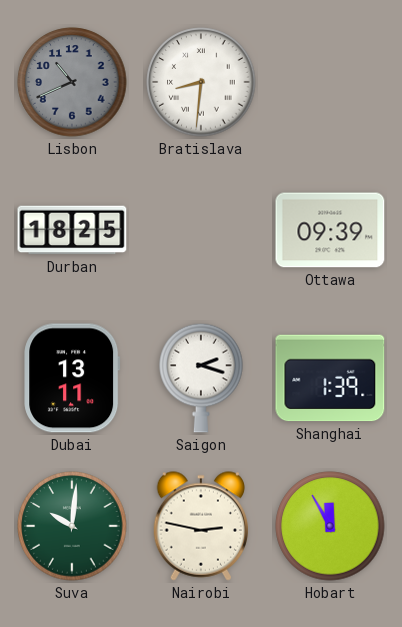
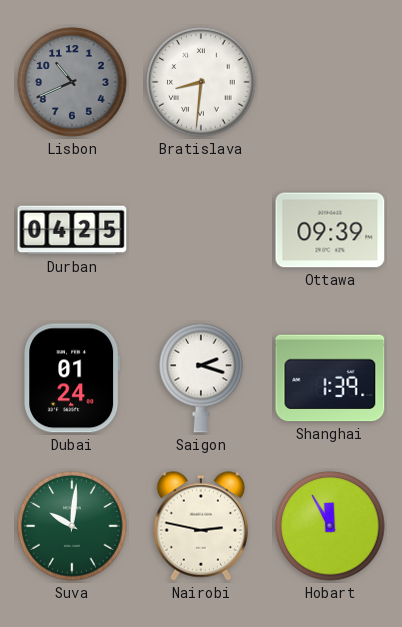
Durban: 18:25 -> 04:25 (72, 230)
Dubai: 13:11 -> 01:24 (72, 378)
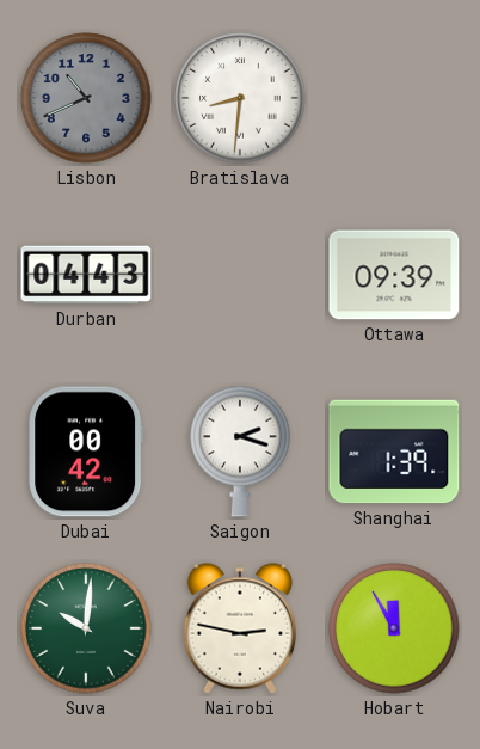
Durban: 04:25 -> 04:43 (86, 275)
Dubai: 01:24 -> 00:42 (86, 452)
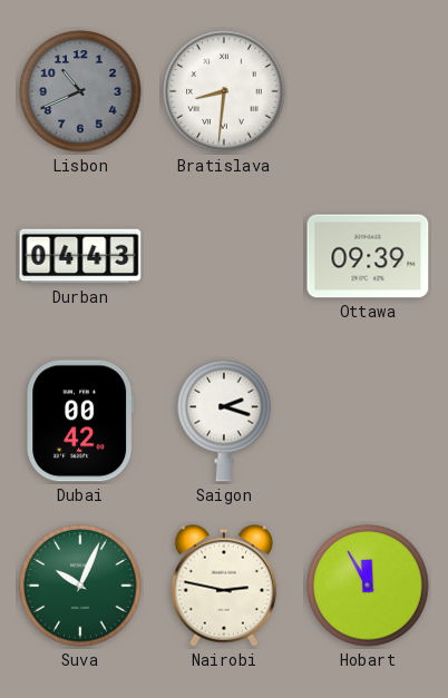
Shanghai: 1:39 -> none (394, 452)
Suva: 10:01 -> 10:04 (80, 586)
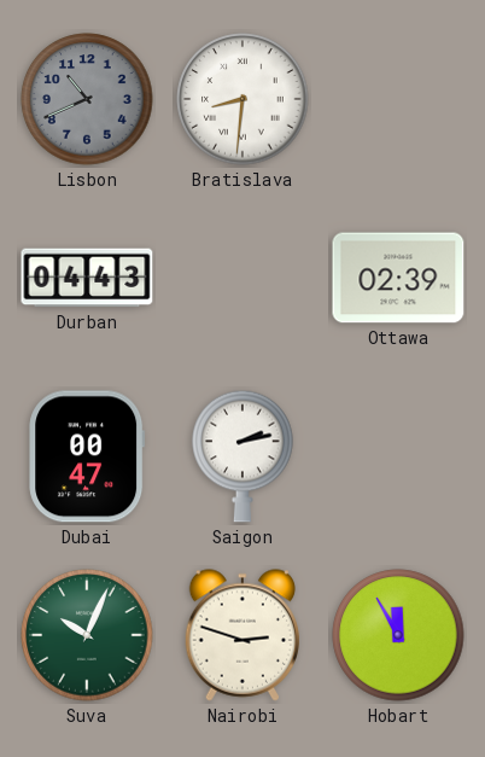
Ottawa: 09:39 -> 02:39 (398, 278)
Dubai: 00:42 -> 00:47 (87, 456)
Saigon: 2:18 -> 2:13 (242, 456)
Nairobi: 2:47 -> 2:48 (241, 635)
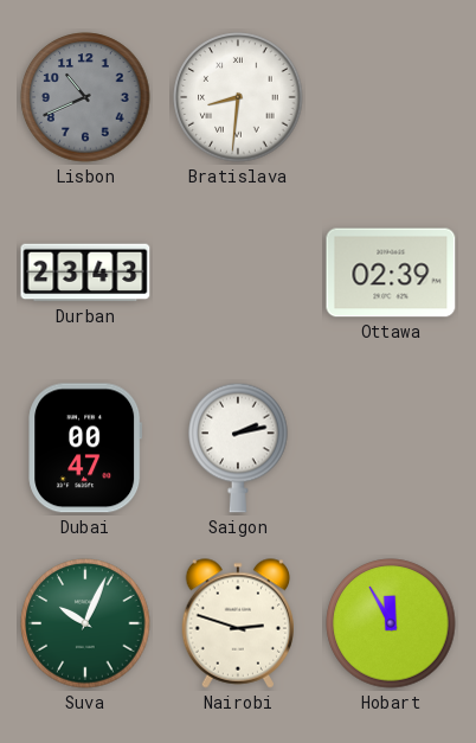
Durban: 04:43 -> 23:43 (85, 273)
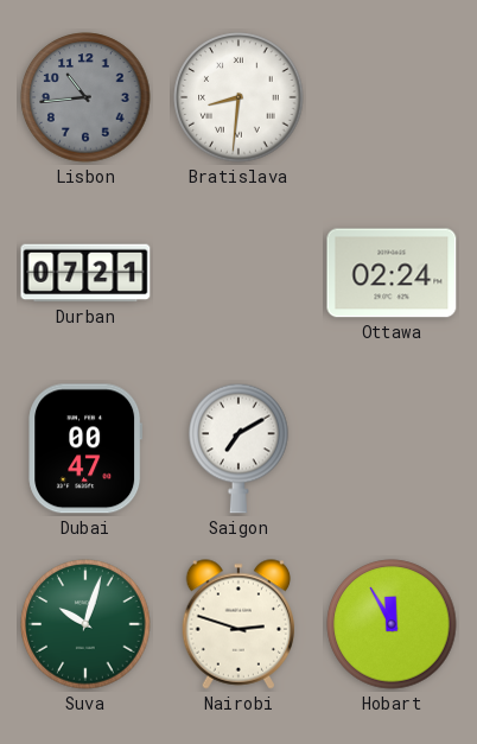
Lisbon: 10:41 -> 10:44 (85, 97)
Durban: 23:43 -> 07:21 (85, 273)
Ottawa: 02:39 -> 02:24 (392, 273)
Saigon: 2:13 -> 7:10 (238, 449)
Suva: 10:04 -> 10:03 (85, 624)
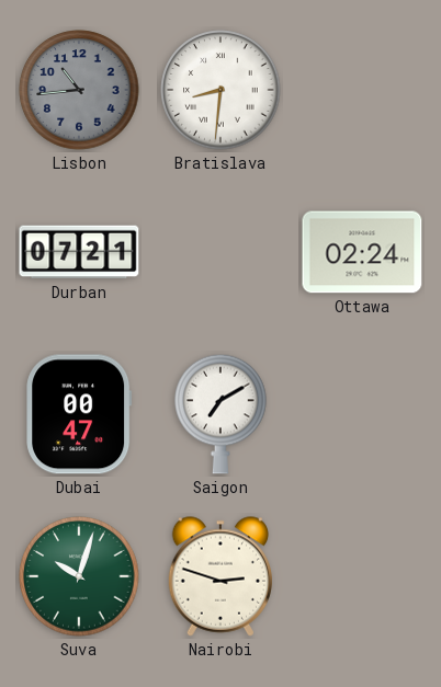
Hobart: 11:55 -> none (392, 624)
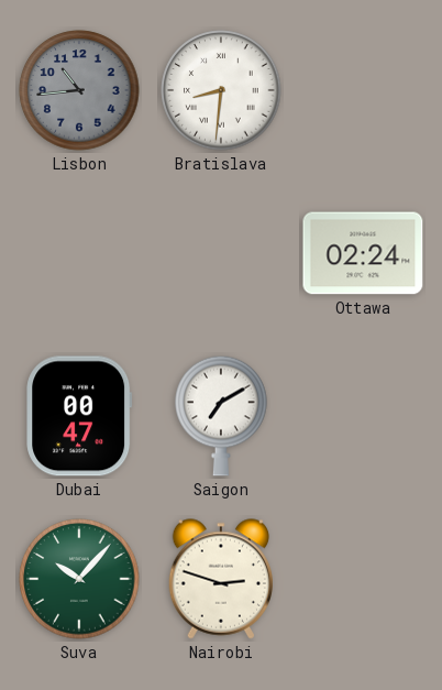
Durban: 07:21 -> none (79, 252)
Suva: 10:03 -> 10:07 (79, 579)
